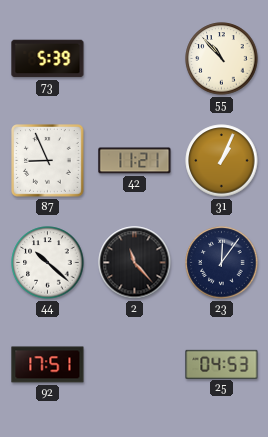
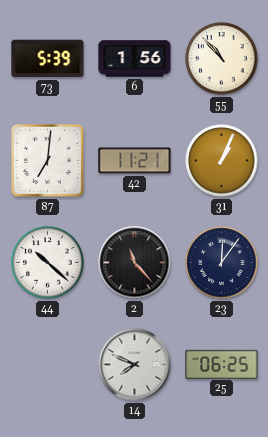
6: none -> 1:56 (135, 59)
87: 8:56 -> 7:01 (48, 161)
92: 17:51 -> none (48, 365)
14: none -> 7:49 (135, 365)
25: 04:53 -> 06:25 (222, 364)
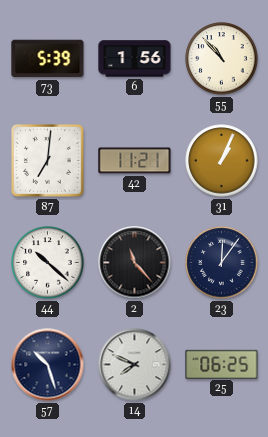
57: none -> 10:27 (48, 365)
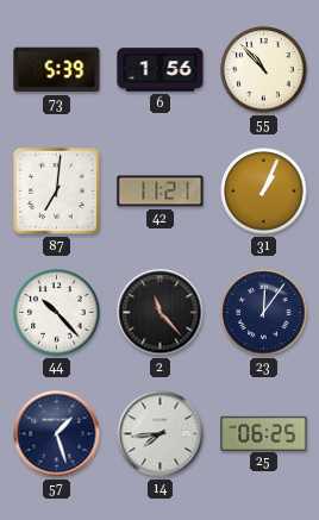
44: 10:22 -> 10:23 (57, 313)
57: 10:27 -> 1:27 (57, 434)
14: 7:49 -> 7:44 (161, 434)
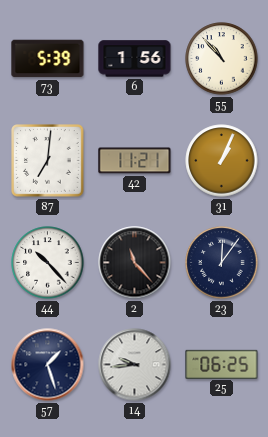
14: 7:44 -> 9:44 (135, 365)
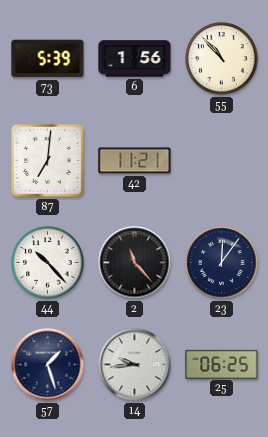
31: 1:04 -> none (222, 161)
